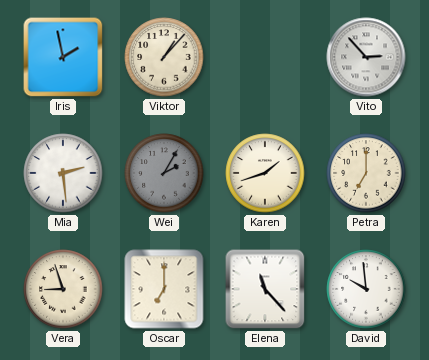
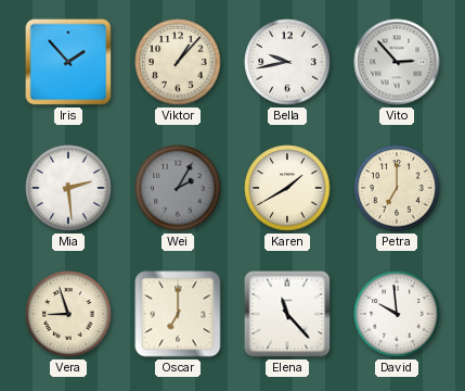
Iris: 1:58 -> 1:53 (68, 62)
Bella: none -> 9:43 (287, 62)
Karen: 1:42 -> 1:40 (287, 188)
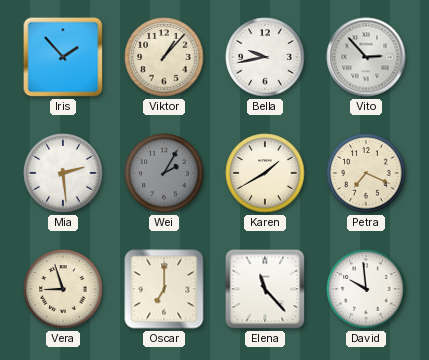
Petra: 7:00 -> 7:19 (366, 173)
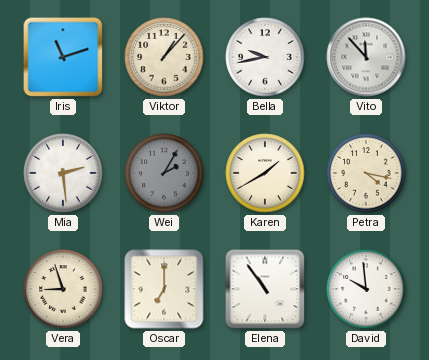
Iris: 1:53 -> 11:12 (63, 57)
Vito: 2:53 -> 11:53 (366, 57)
Petra: 7:19 -> 4:17 (366, 173)
Elena: 11:23 -> 10:54 (265, 289)
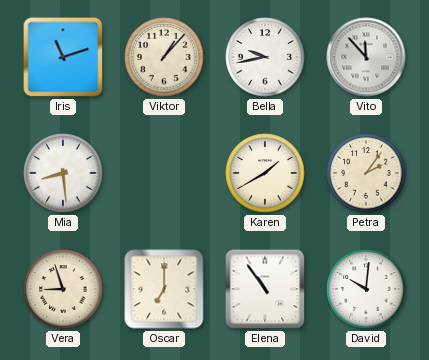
Mia: 2:29 -> 8:29 (63, 173)
Wei: 2:05 -> none (164, 173)
Petra: 4:17 -> 2:06 (366, 173)
David: 9:59 -> 10:01 (366, 289)
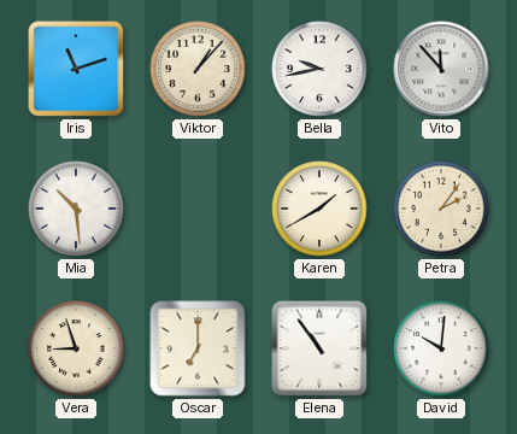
Mia: 8:29 -> 10:29 (76, 209)
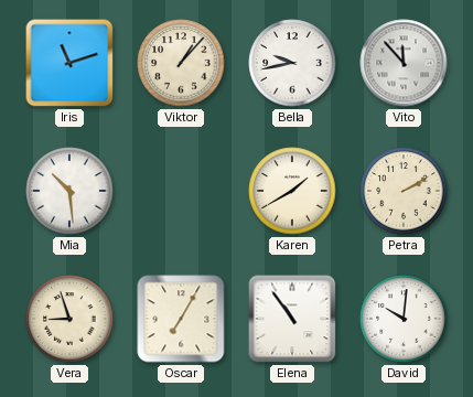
Petra: 2:06 -> 2:10 (404, 191)
Oscar: 7:00 -> 7:05 (181, 319)
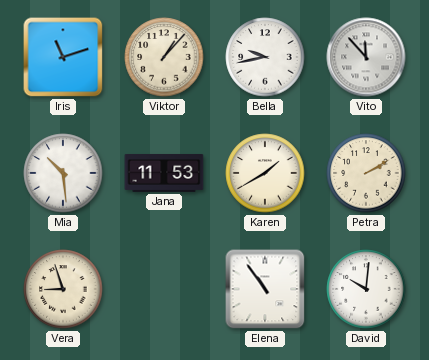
Jana: none -> 11:53 (164, 173)
Oscar: 7:05 -> none (181, 319)
